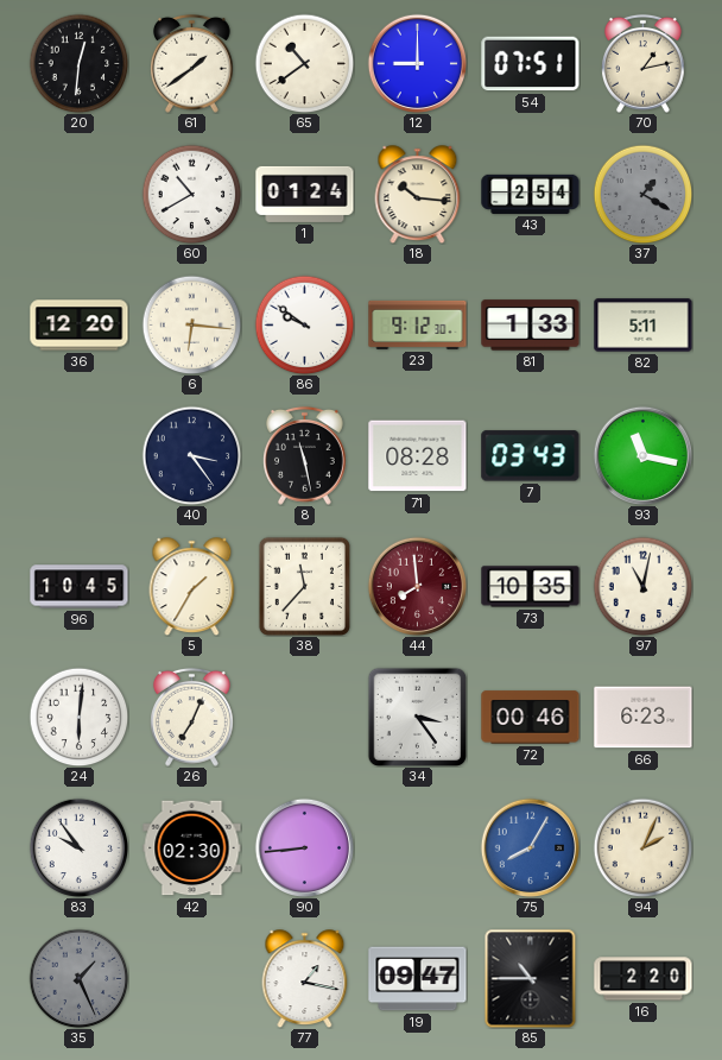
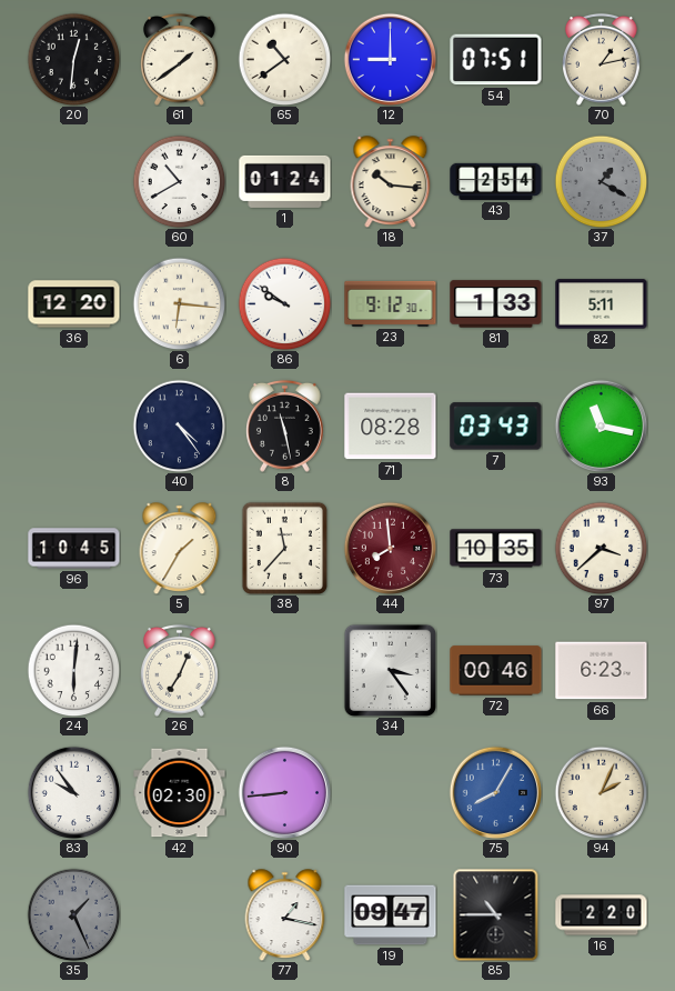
40: 3:24 -> 4:24 (179, 426)
97: 11:02 -> 3:38 (601, 548)
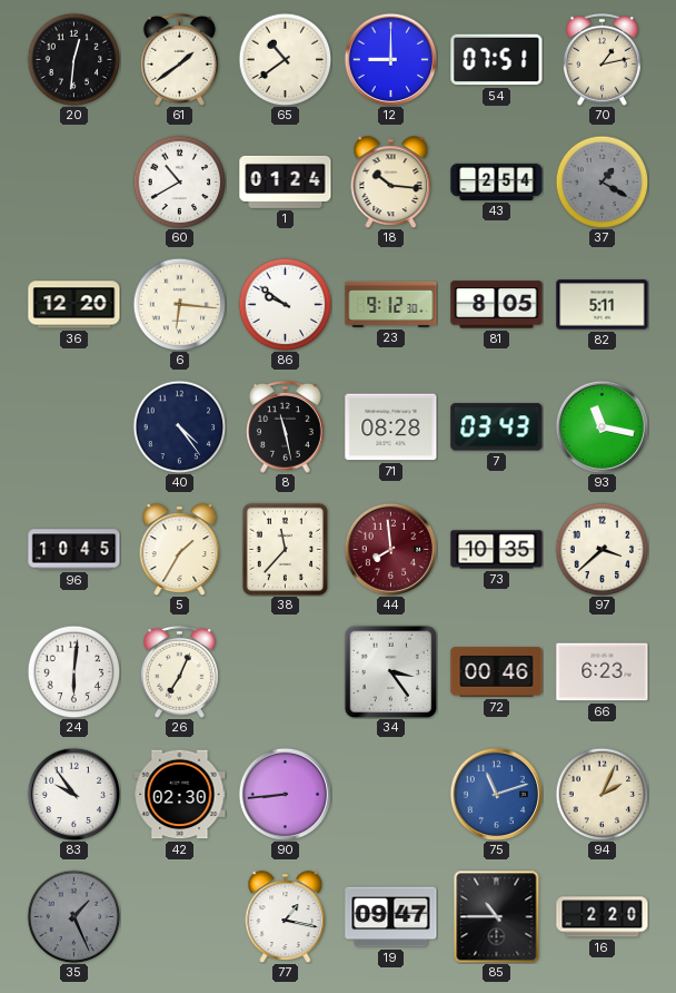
81: 1:33 -> 8:05 (497, 305)
75: 8:05 -> 11:12 (496, 794)
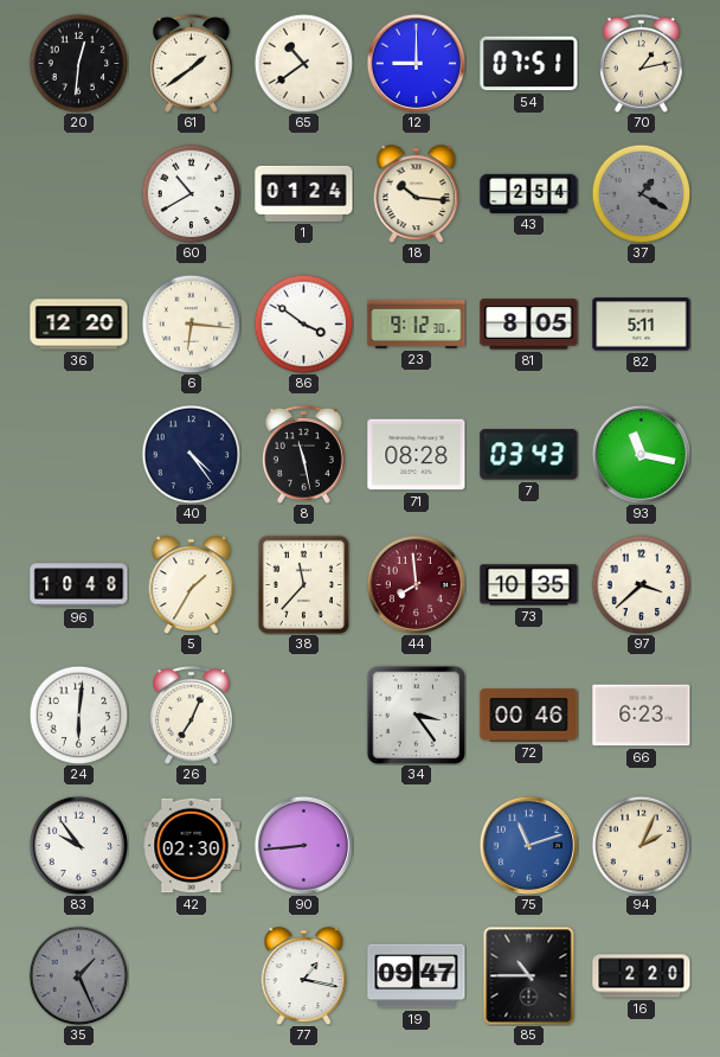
86: 9:51 -> 3:51 (303, 323)
96: 10:45 -> 10:48 (79, 585)
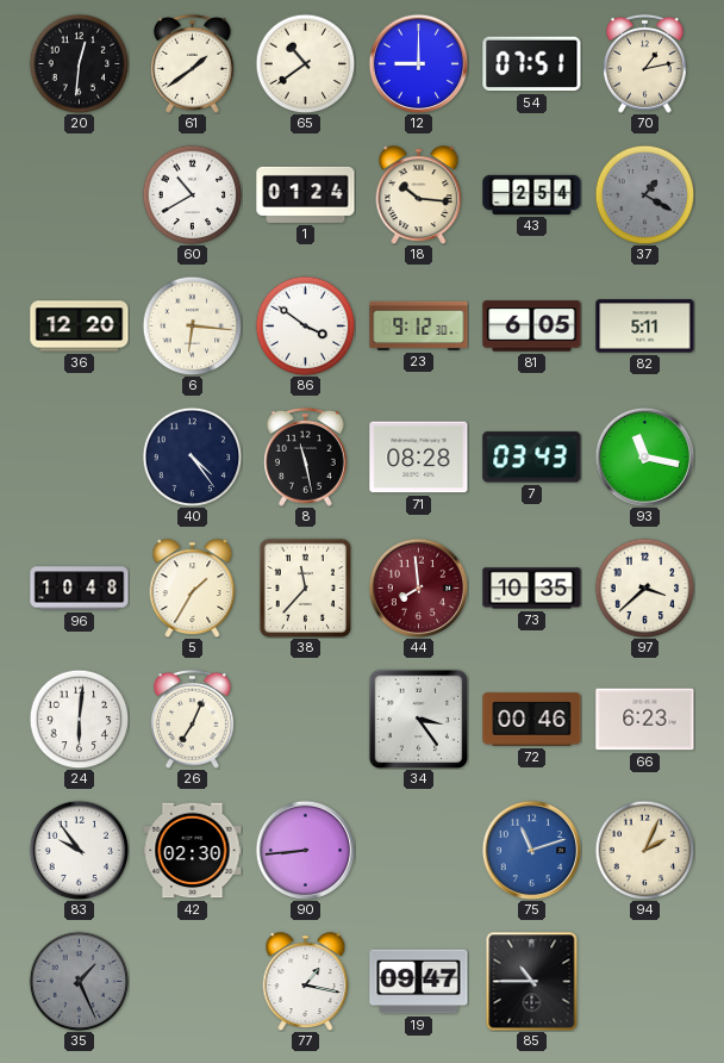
81: 8:05 -> 6:05 (532, 327)
16: 2:20 -> none (642, 976)
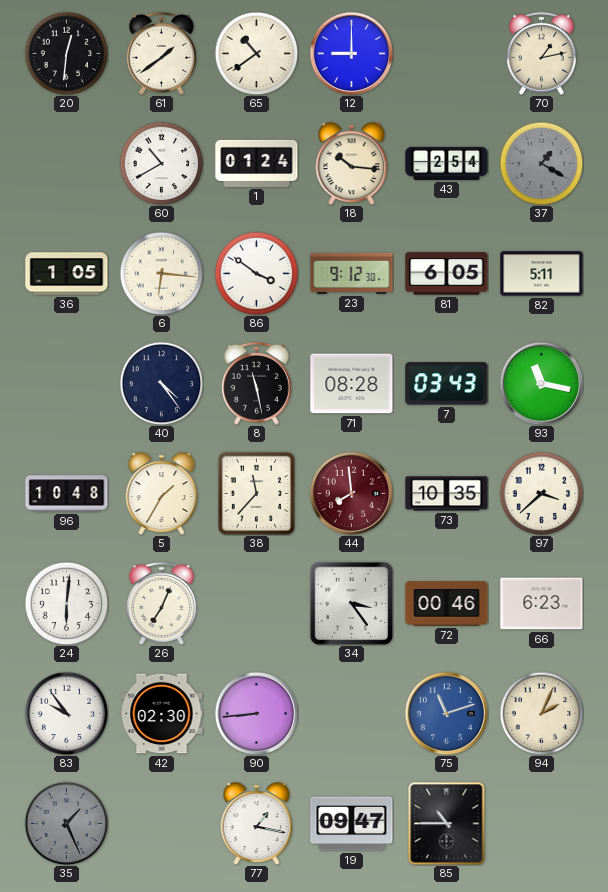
54: 07:51 -> none (532, 64)
36: 12:20 -> 1:05 (67, 274)
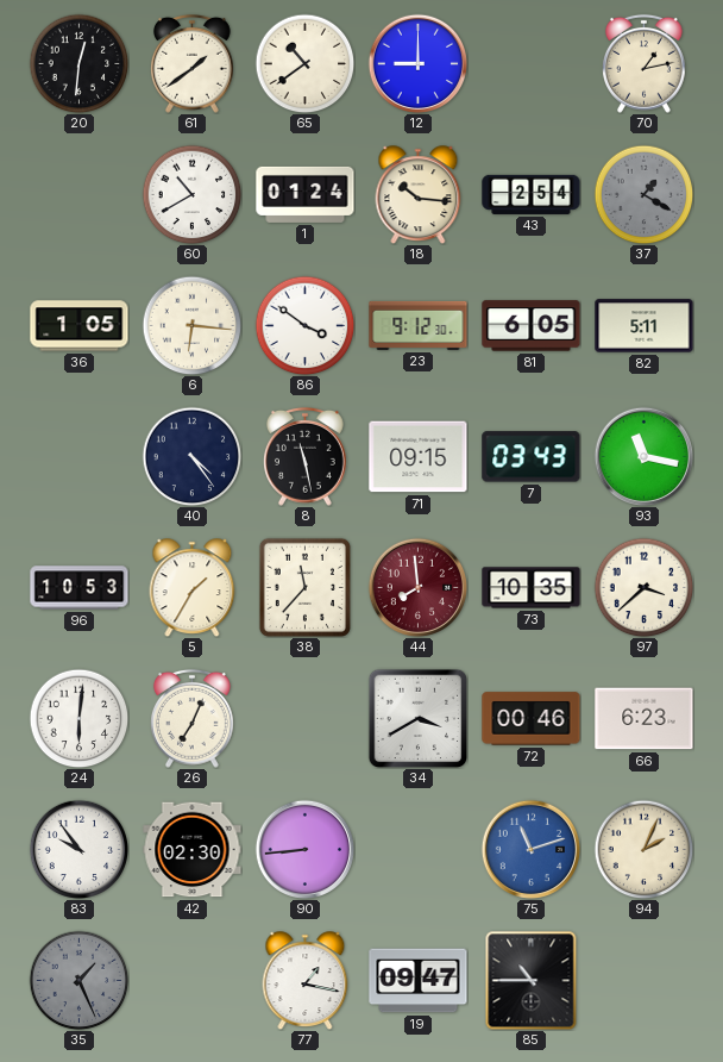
71: 08:28 -> 09:15 (419, 457)
96: 10:48 -> 10:53 (80, 588)
34: 3:24 -> 3:40 (417, 718)
